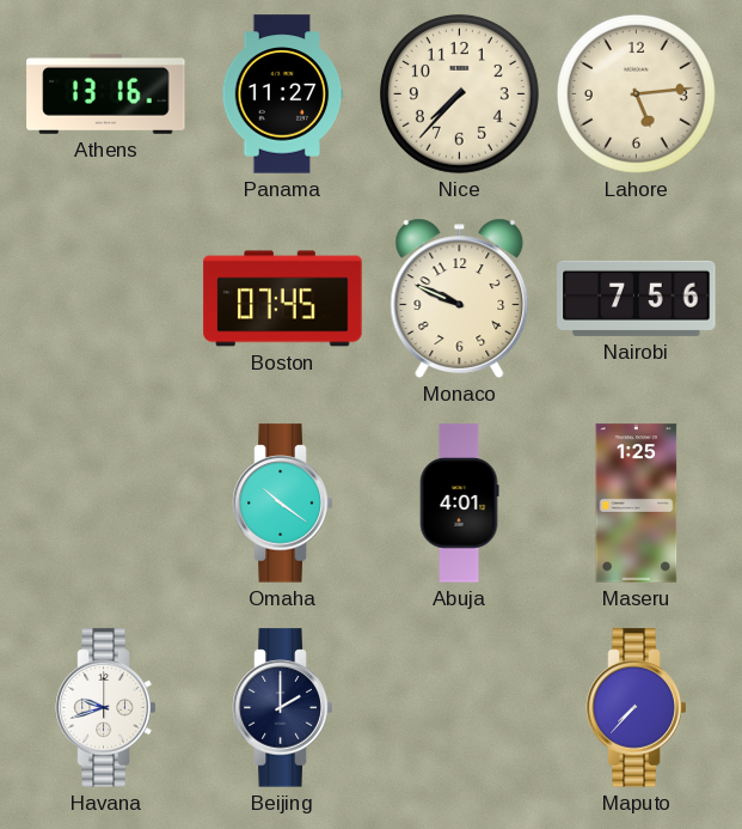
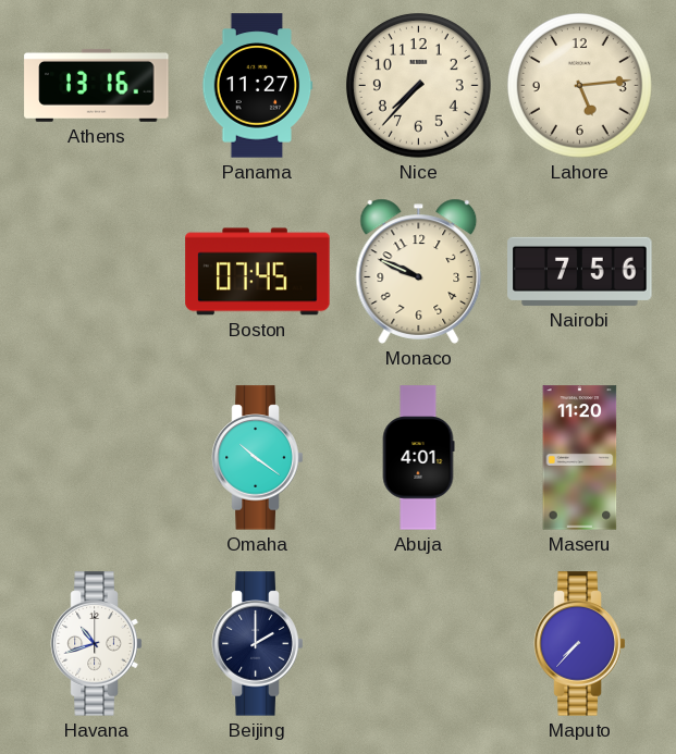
Maseru: 1:25 -> 11:20 (580, 458)
Havana: 9:42 -> 10:42 (97, 644)
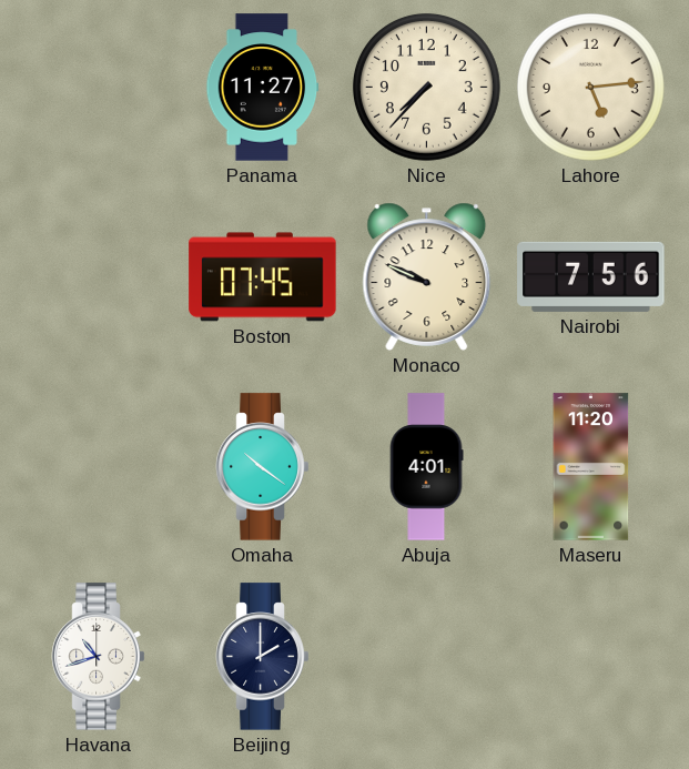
Athens: 13:16 -> none (97, 85)
Maputo: 7:37 -> none (580, 644)
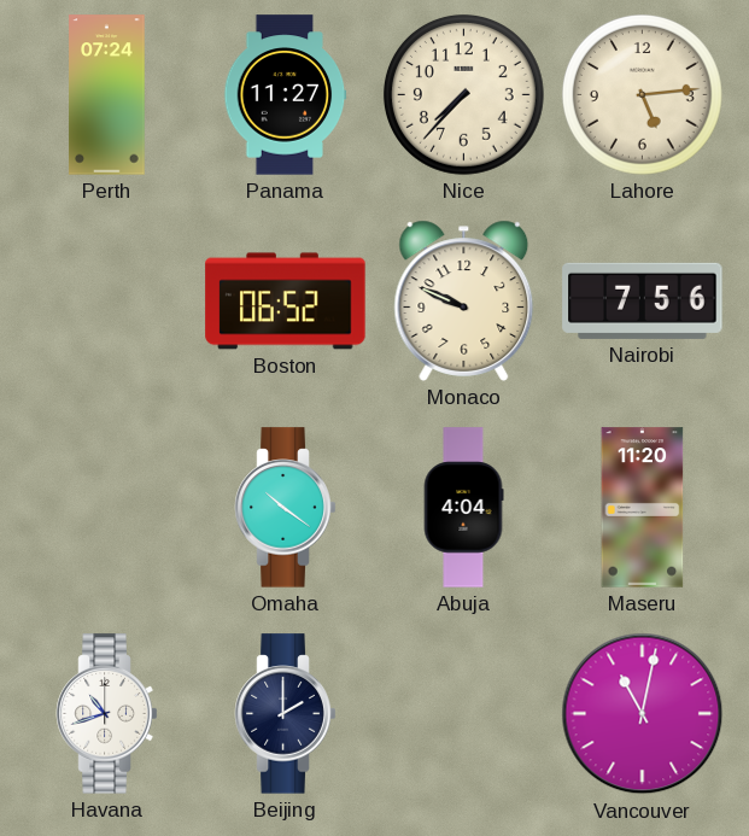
Perth: none -> 07:24 (107, 95)
Boston: 07:45 -> 06:52 (286, 302)
Abuja: 4:01 -> 4:04 (463, 508)
Vancouver: none -> 11:02 (643, 714)
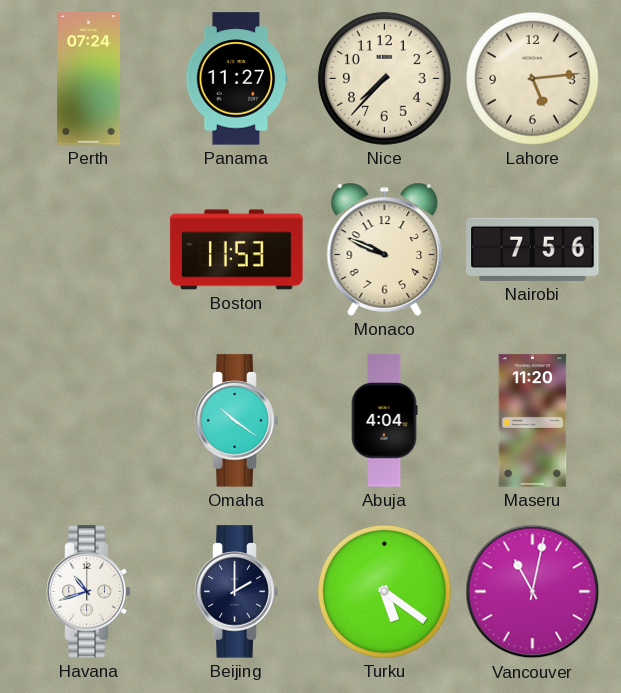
Boston: 06:52 -> 11:53 (237, 250)
Turku: none -> 5:21 (384, 591)
